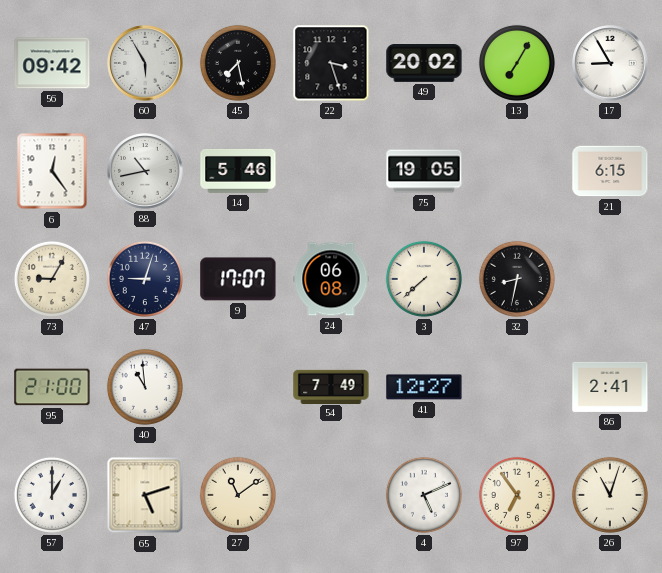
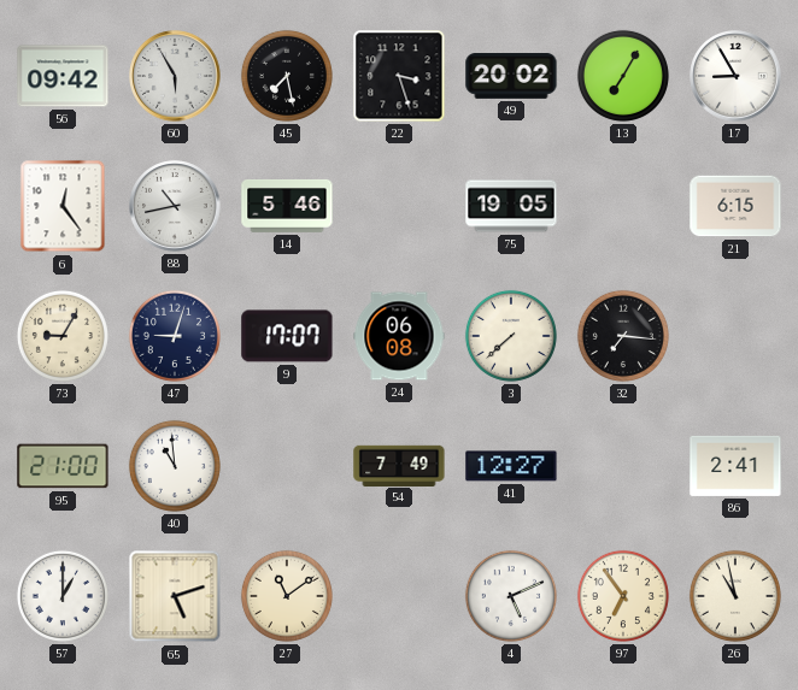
32: 8:32 -> 7:16 (623, 336)
26: 11:03 -> 10:58 (735, 596)
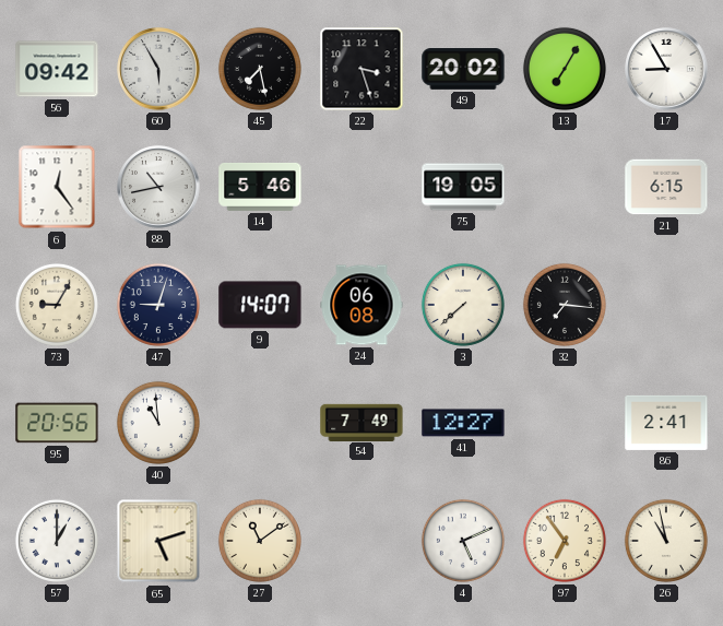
9: 17:07 -> 14:07 (260, 305)
95: 21:00 -> 20:56 (57, 423)
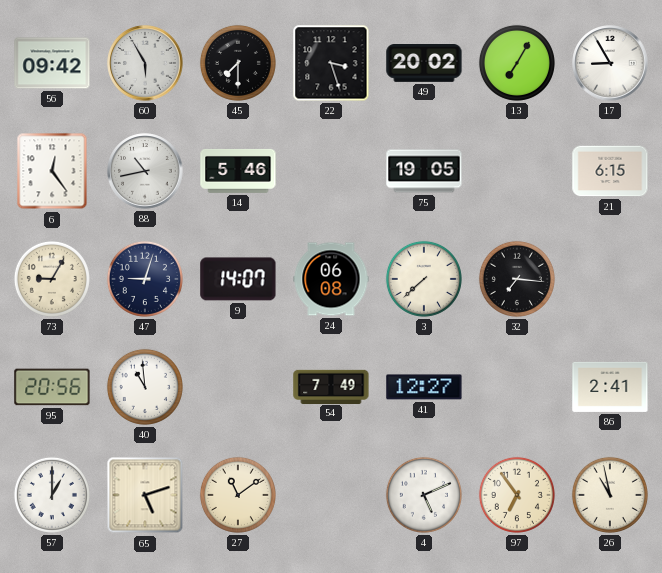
45: 7:28 -> 7:30 (238, 63)
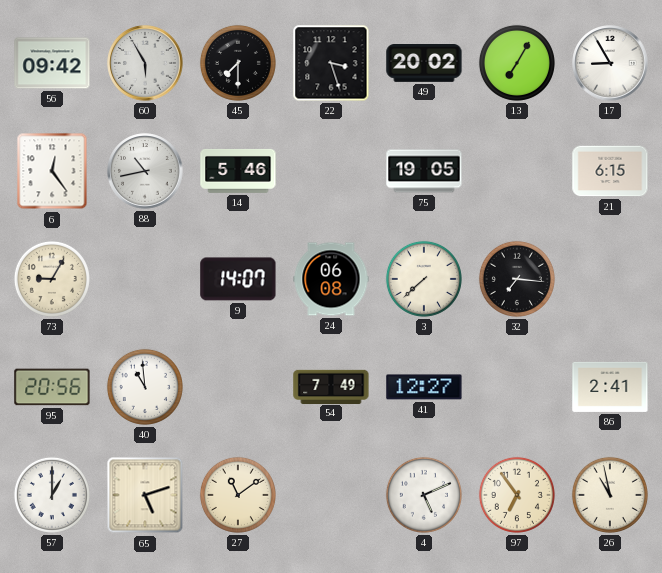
47: 9:03 -> none (145, 279)
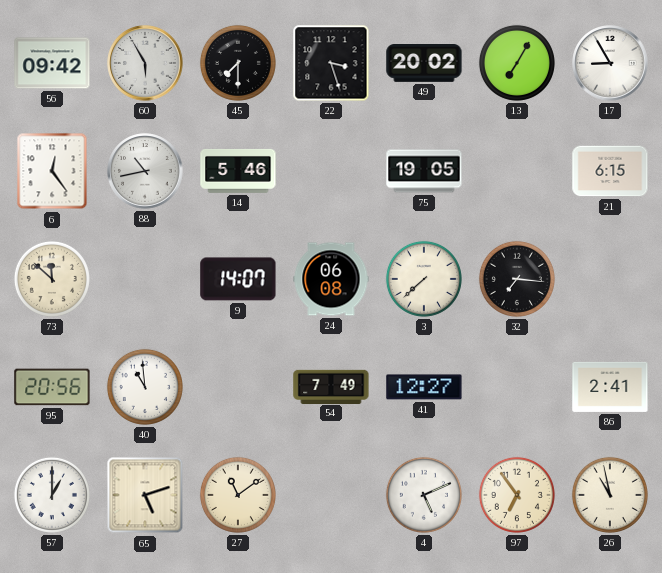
73: 9:05 -> 11:52 (52, 279)
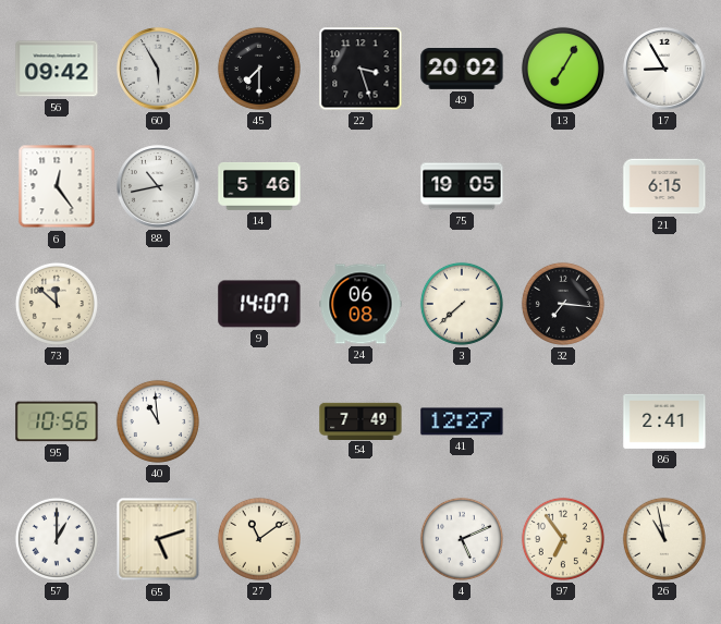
95: 20:56 -> 10:56 (57, 421)
